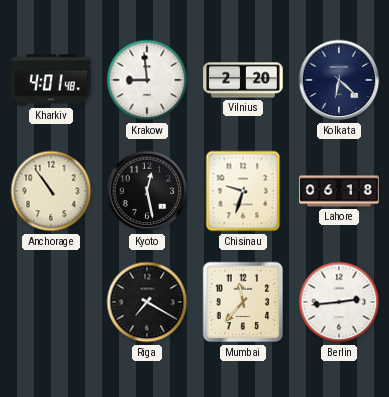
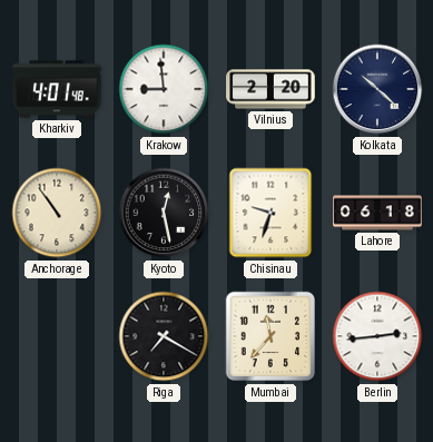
Kolkata: 6:22 -> 10:22 (377, 89)
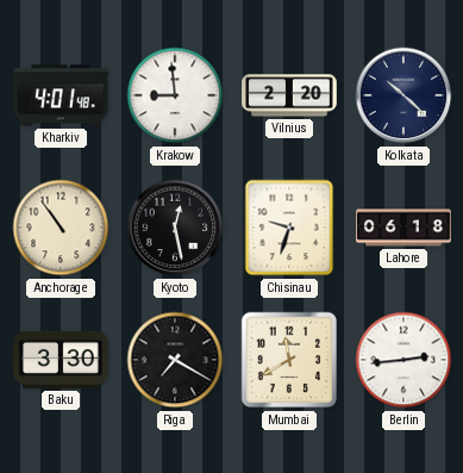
Baku: none -> 3:30 (61, 360)
Mumbai: 11:37 -> 11:40 (289, 360)
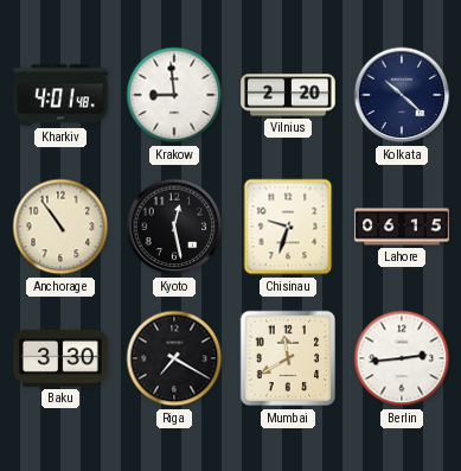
Lahore: 06:18 -> 06:15 (402, 227)
